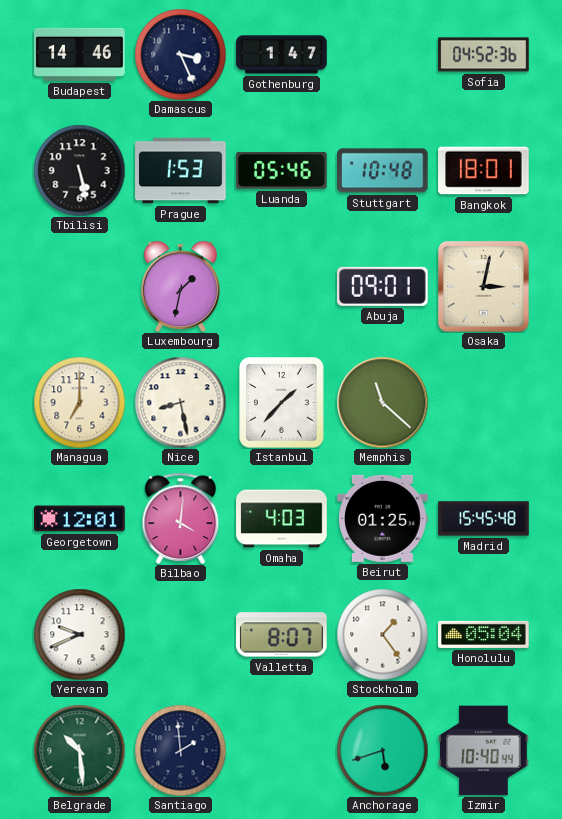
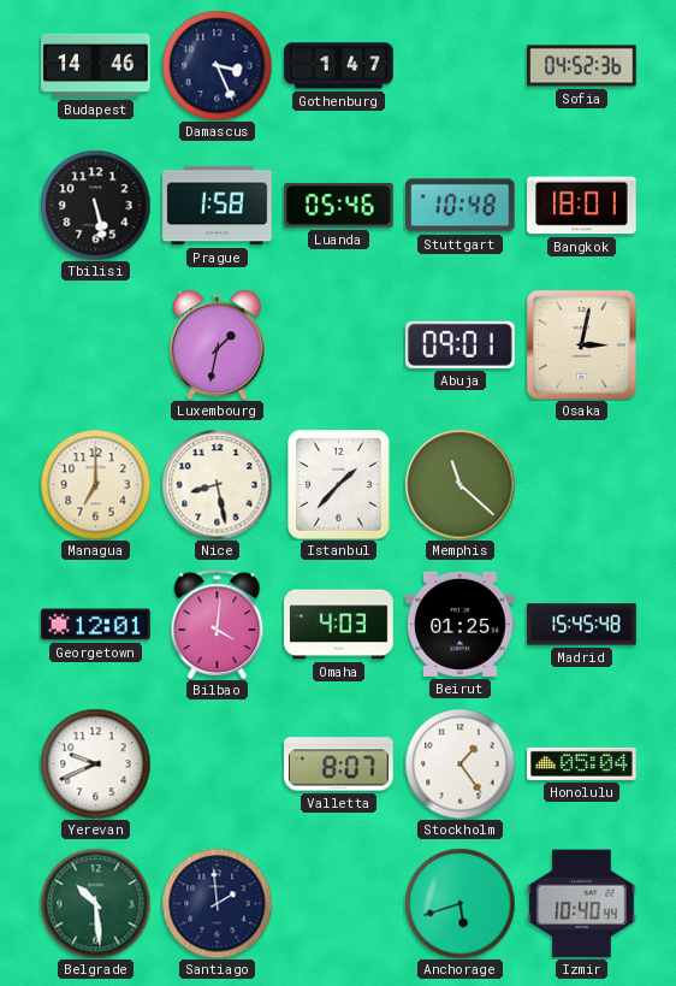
Prague: 1:53 -> 1:58 (218, 206)
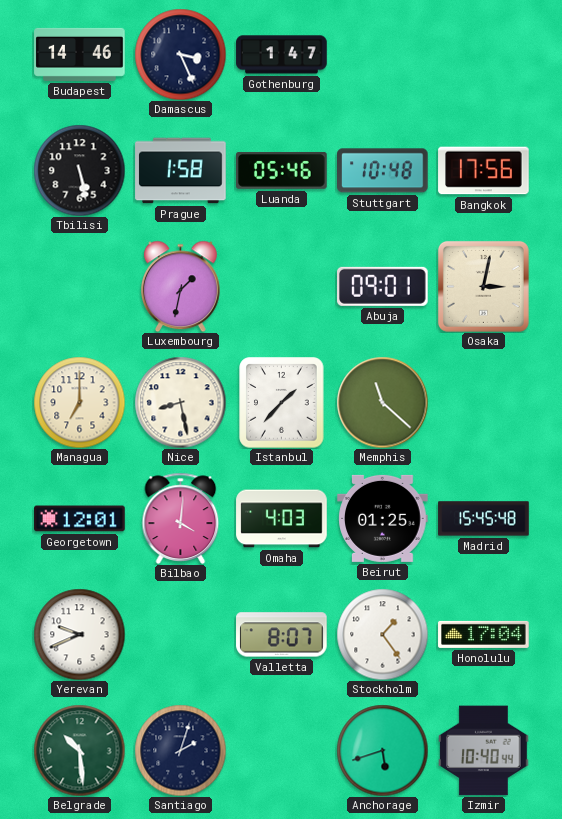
Sofia: 04:52 -> none (582, 66)
Bangkok: 18:01 -> 17:56 (484, 171)
Honolulu: 05:04 -> 17:04 (484, 634)
Santiago: 1:59 -> 2:03 (180, 750)
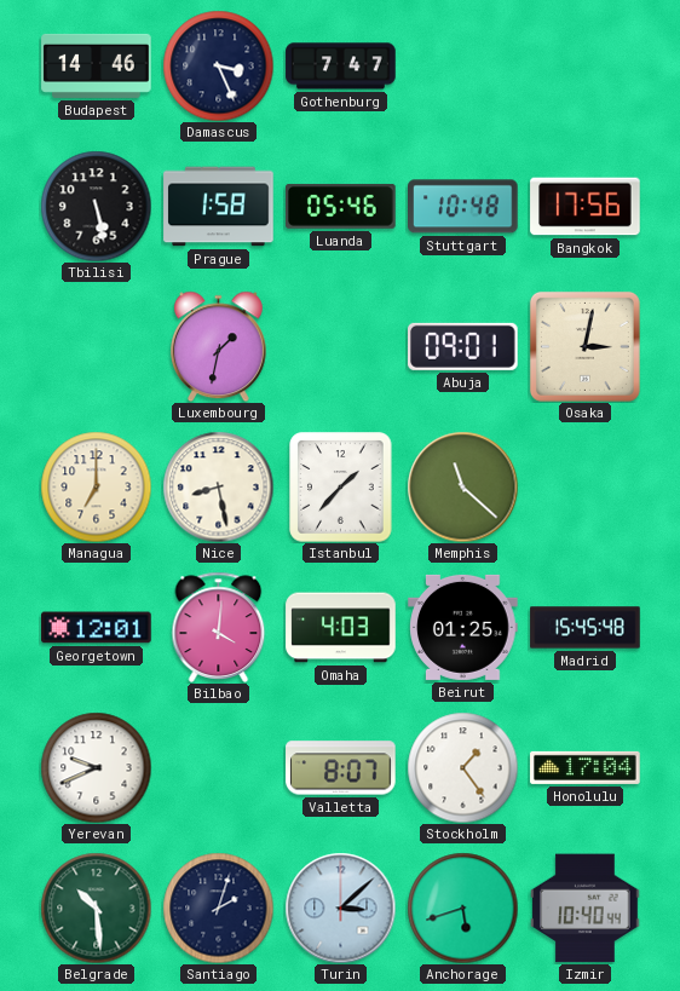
Gothenburg: 1:47 -> 7:47 (341, 67)
Turin: none -> 3:08 (340, 908)
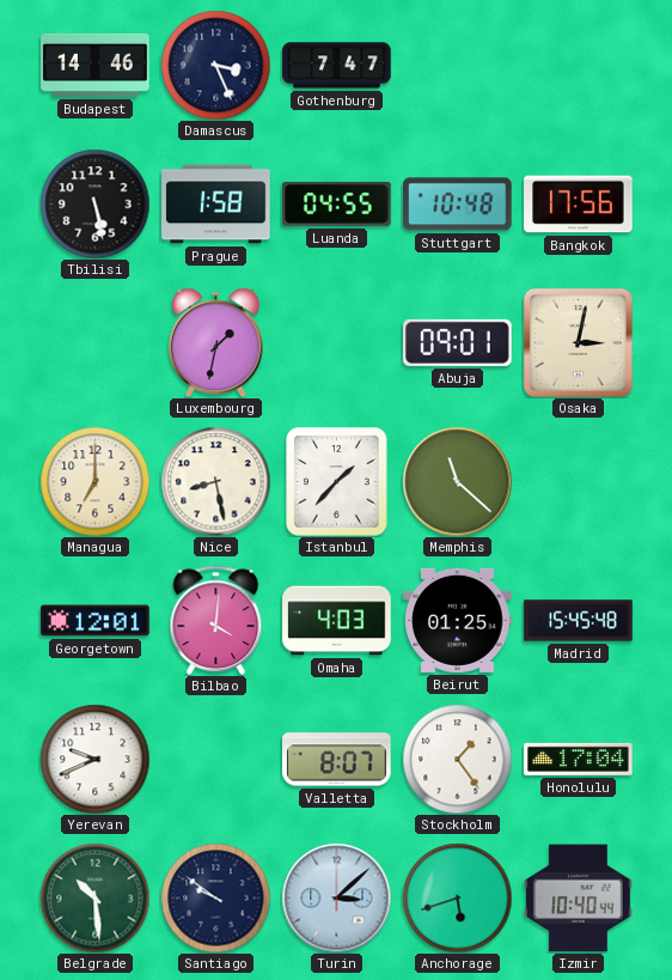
Luanda: 05:46 -> 04:55 (337, 205)
Santiago: 2:03 -> 9:51 (215, 897)
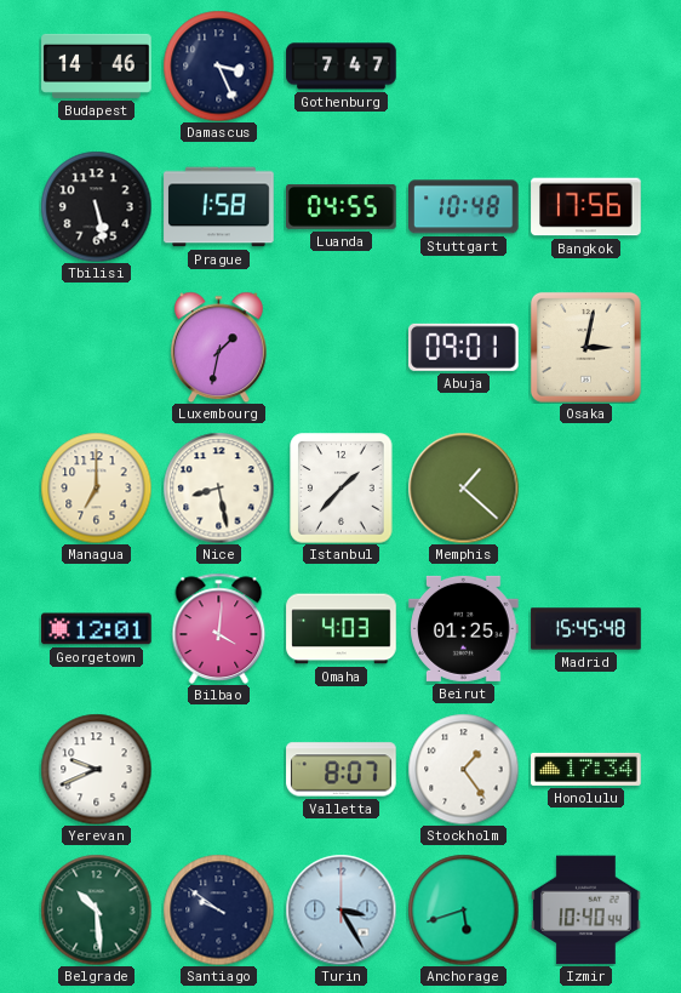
Memphis: 11:22 -> 1:22 (463, 487)
Honolulu: 17:04 -> 17:34 (586, 769)
Turin: 3:08 -> 3:25 (340, 909)
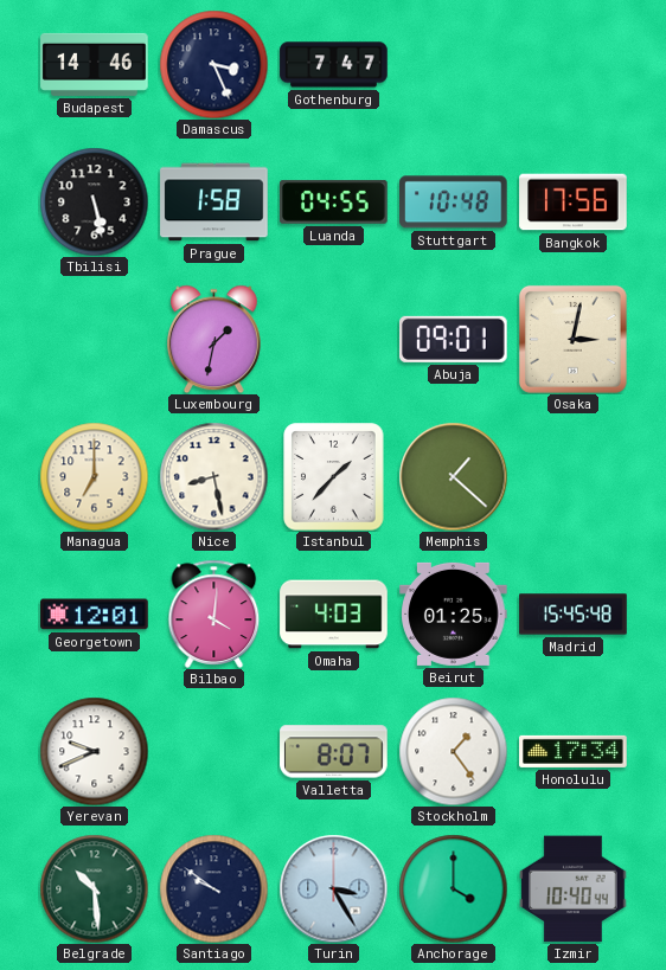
Anchorage: 5:42 -> 4:00 (453, 888)
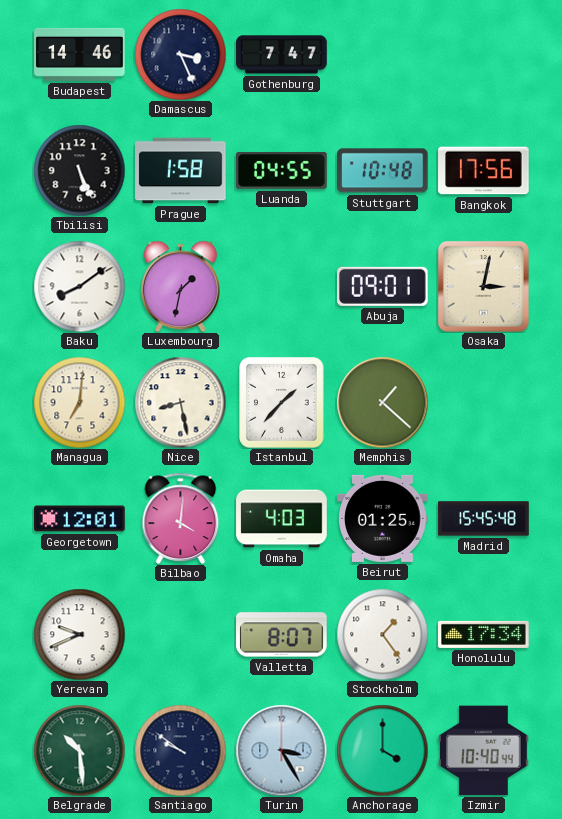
Tbilisi: 5:28 -> 5:26 (79, 170)
Baku: none -> 8:09 (79, 286)
Managua: 7:00 -> 7:01 (79, 402)
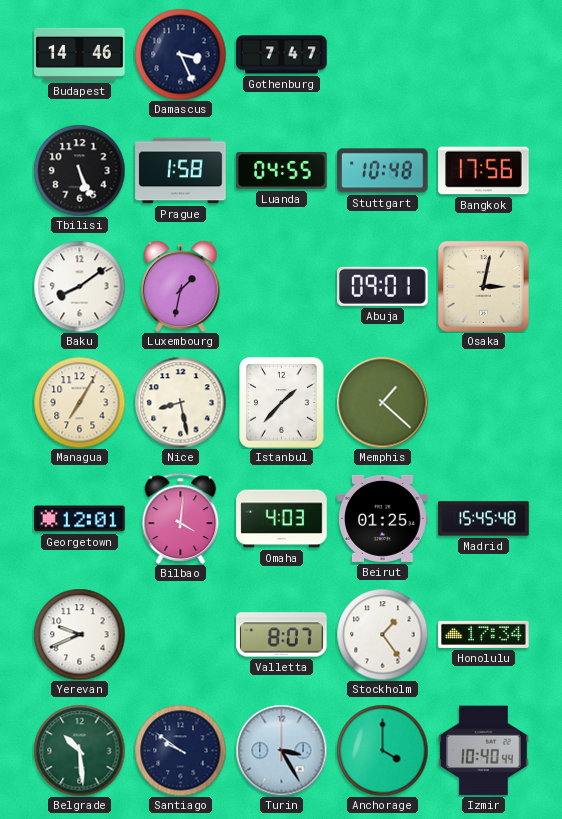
Managua: 7:01 -> 7:05 (79, 402)
